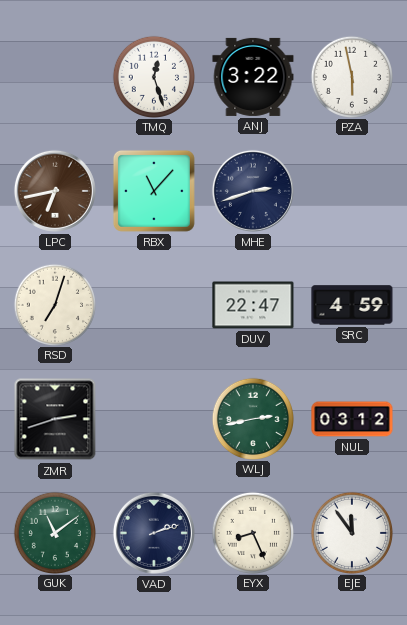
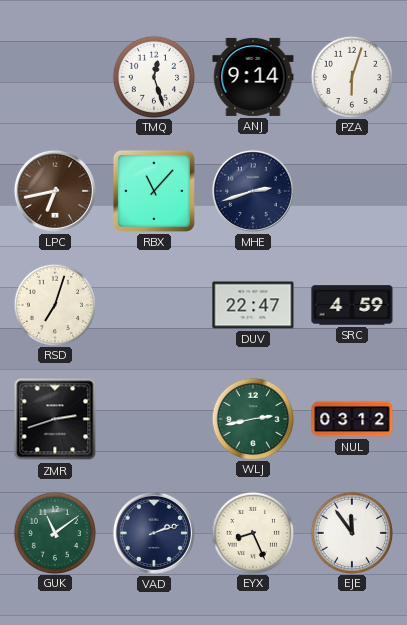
ANJ: 3:22 -> 9:14 (253, 77)
PZA: 5:58 -> 6:03 (351, 76)
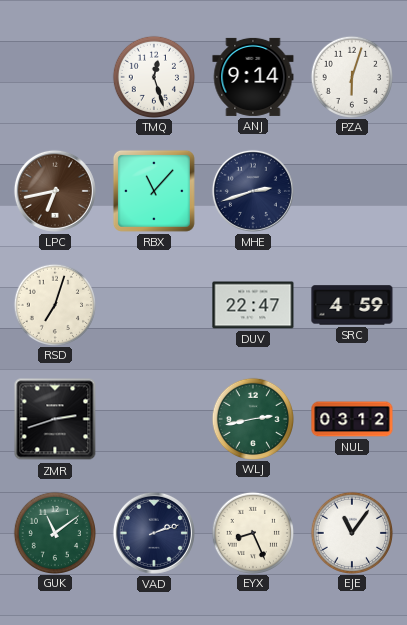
EJE: 11:54 -> 11:06 (351, 532)
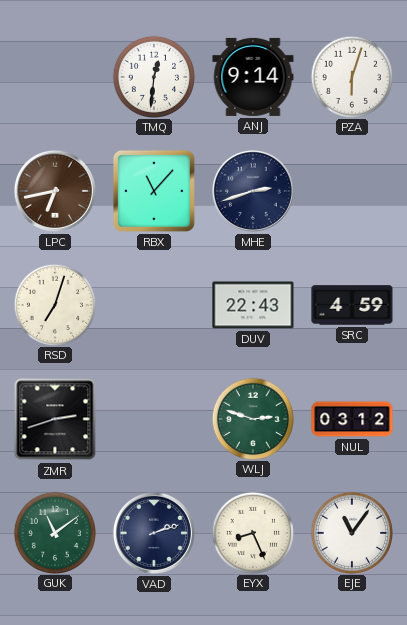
TMQ: 12:27 -> 12:31 (153, 76)
DUV: 22:47 -> 22:43 (253, 305)
WLJ: 2:43 -> 2:48 (252, 418)
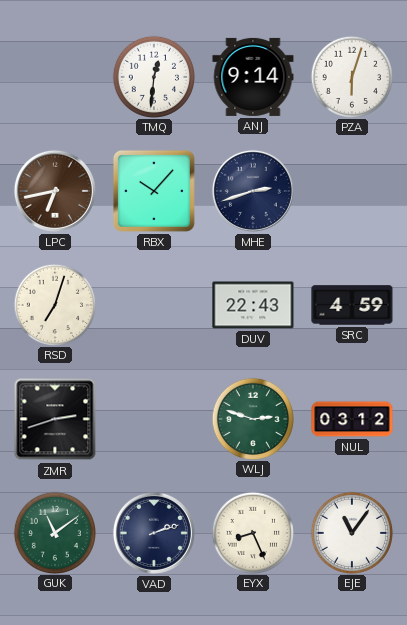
RBX: 11:07 -> 10:07 (154, 191)
